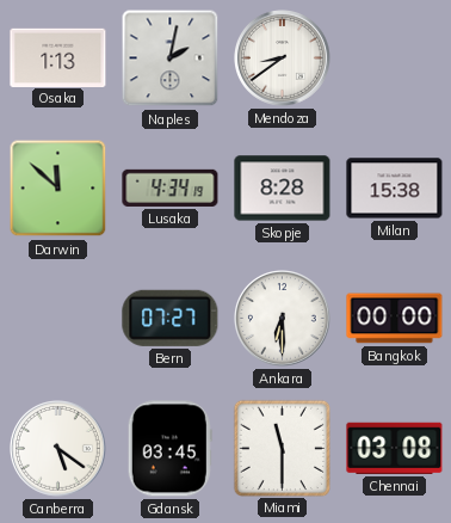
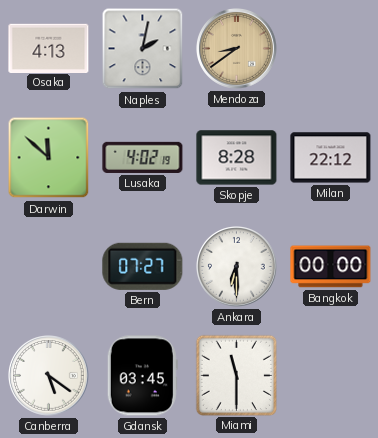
Osaka: 1:13 -> 4:13 (49, 48)
Mendoza dial: white -> champagne (237, 49)
Lusaka: 4:34 -> 4:02 (143, 157)
Milan: 15:38 -> 22:12 (331, 158)
Chennai: 03:08 -> none (395, 448)
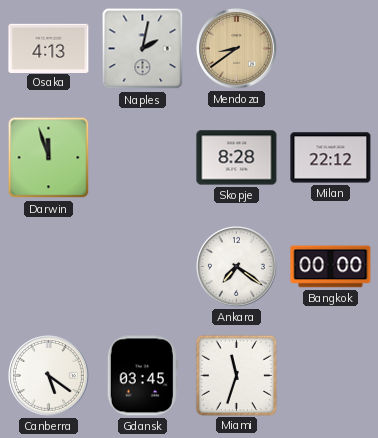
Darwin: 11:52 -> 11:57 (49, 158)
Lusaka: 4:02 -> none (143, 157)
Bern: 07:27 -> none (143, 266)
Ankara: 6:30 -> 7:21 (237, 267)
Miami: 11:30 -> 11:33 (236, 375)
